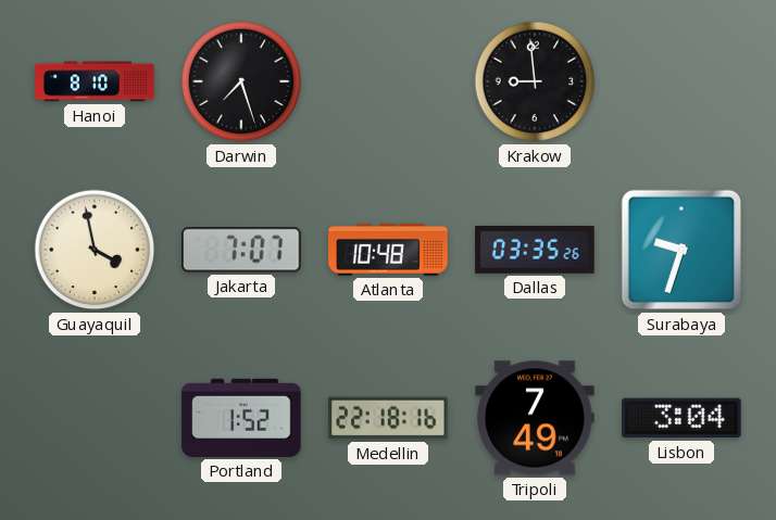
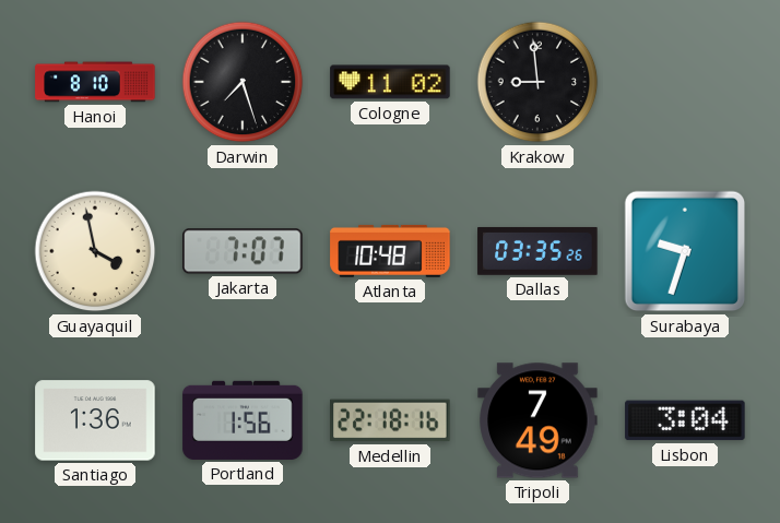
Cologne: none -> 11:02 (390, 82)
Santiago: none -> 1:36 (95, 420)
Portland: 1:52 -> 1:56 (243, 420)
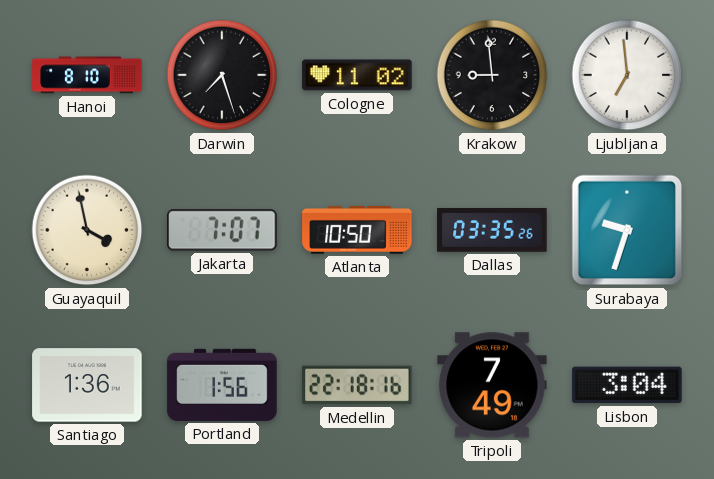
Ljubljana: none -> 6:59 (627, 75)
Atlanta: 10:48 -> 10:50 (357, 230)
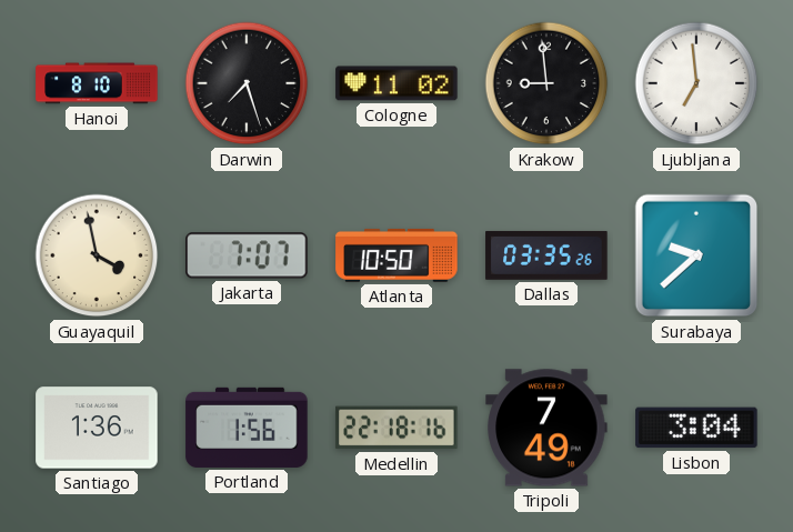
Surabaya: 9:33 -> 9:38 (696, 255)
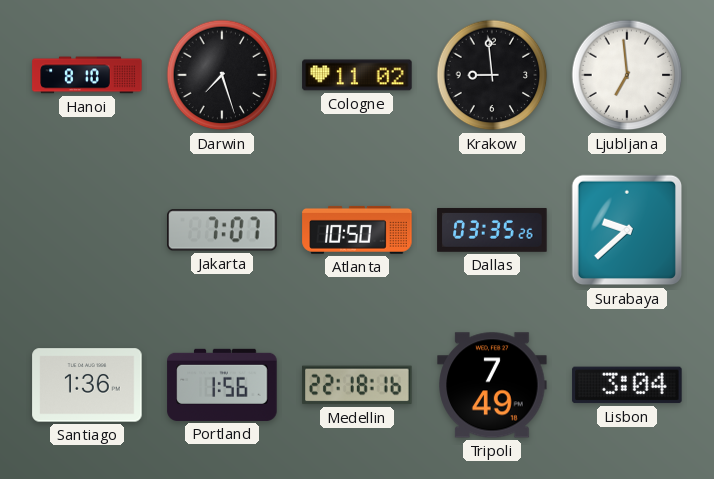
Guayaquil: 3:58 -> none (97, 255)
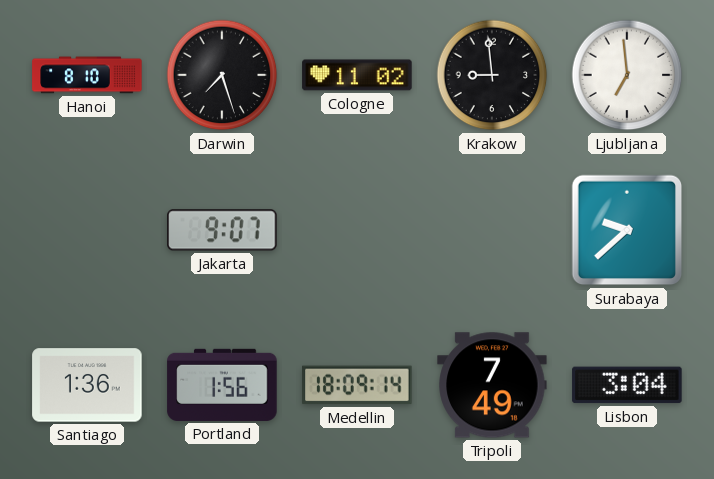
Jakarta: 7:07 -> 9:07 (222, 230)
Atlanta: 10:50 -> none (357, 230)
Dallas: 03:35 -> none (492, 230)
Medellin: 22:18 -> 18:09 (357, 385)
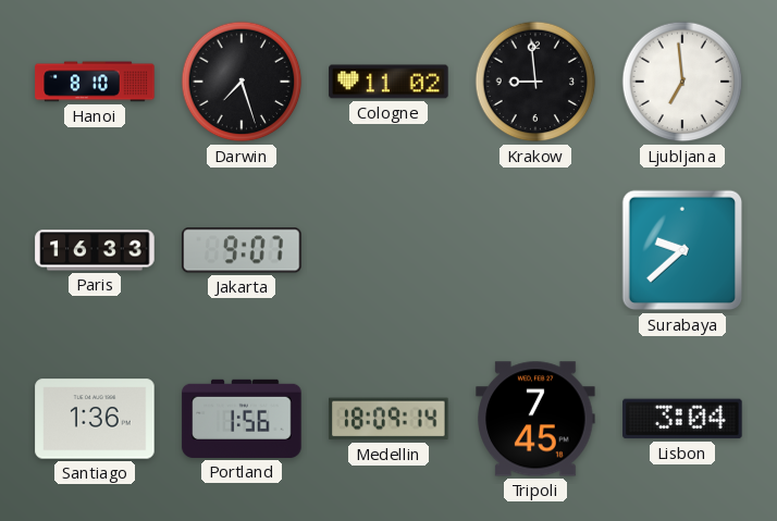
Paris: none -> 16:33 (95, 250)
Tripoli: 7:49 -> 7:45 (535, 419)
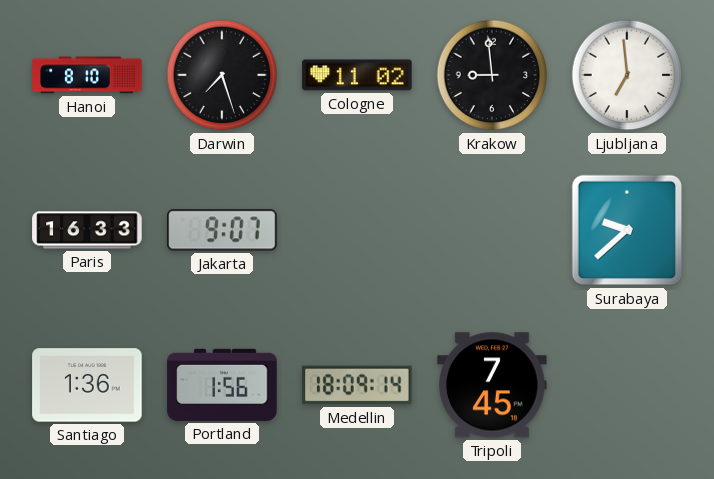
Lisbon: 3:04 -> none (682, 419)
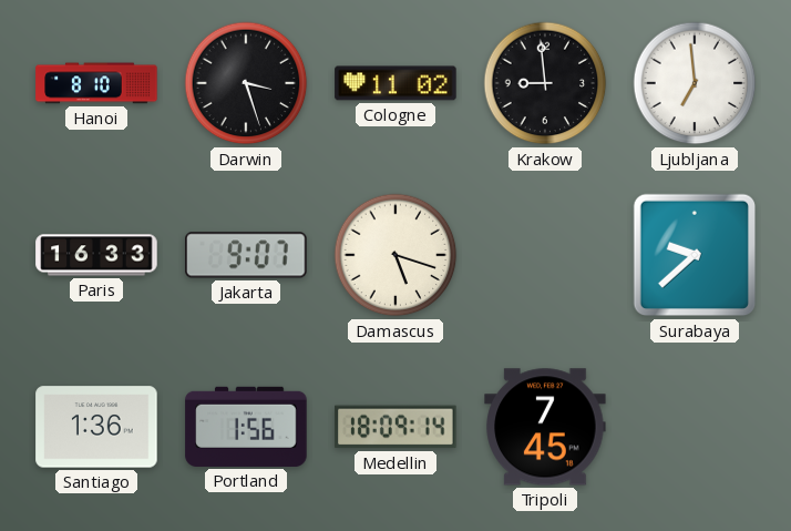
Darwin: 7:27 -> 3:27 (246, 83)
Damascus: none -> 5:18 (395, 255)
